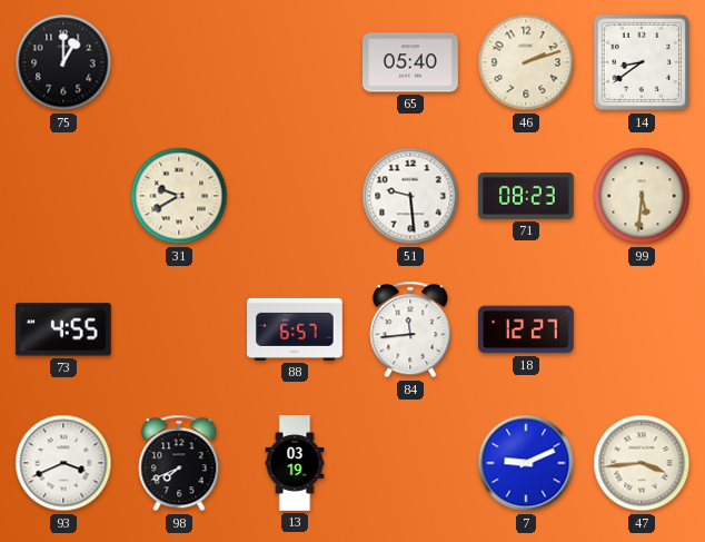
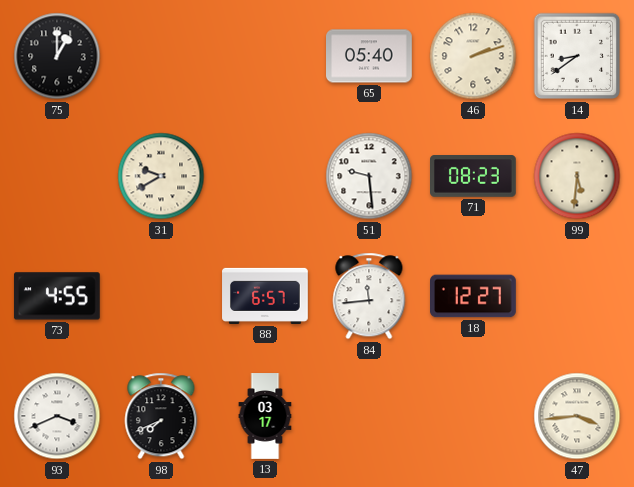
13: 03:19 -> 03:17 (265, 416)
7: 9:11 -> none (526, 463)
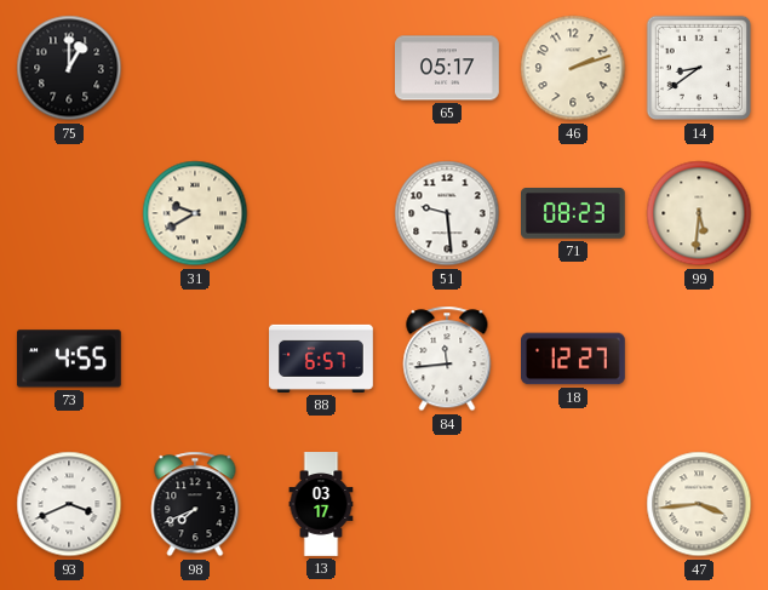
65: 05:40 -> 05:17 (447, 68)
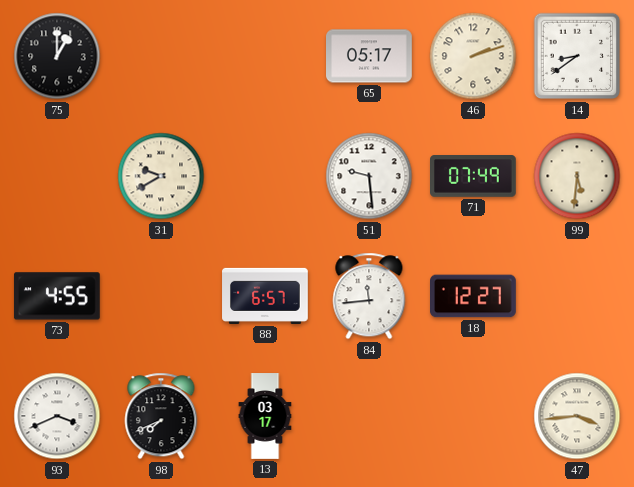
71: 08:23 -> 07:49 (474, 177)
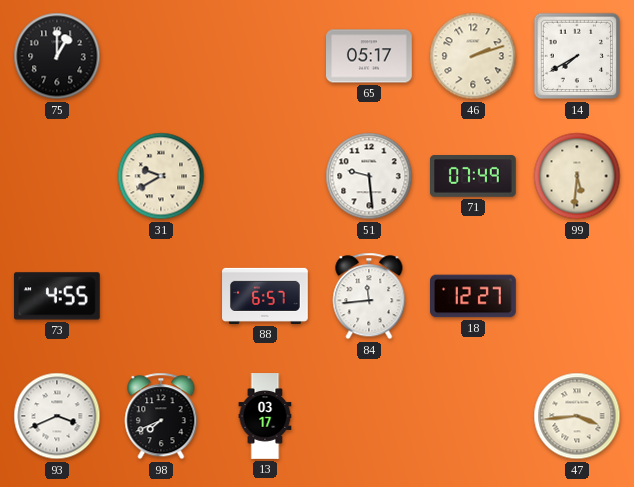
14: 8:39 -> 7:40 (577, 56)
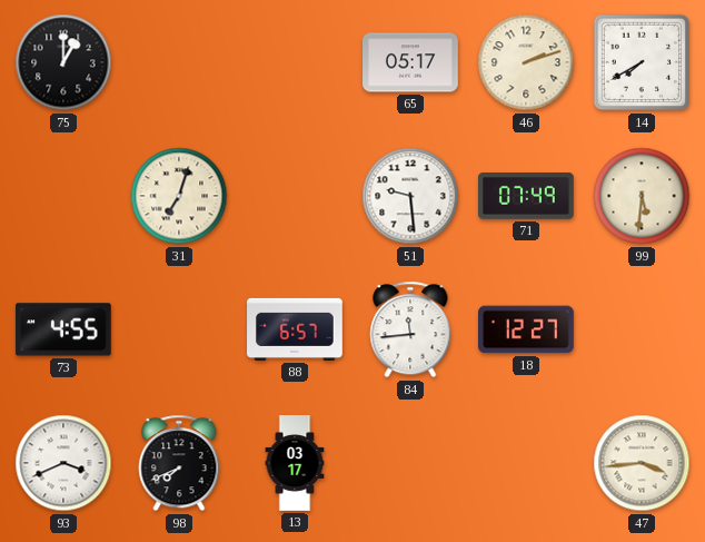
31: 9:40 -> 7:03 (179, 196)
